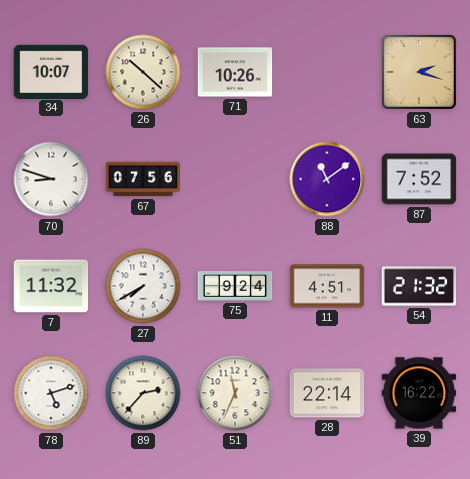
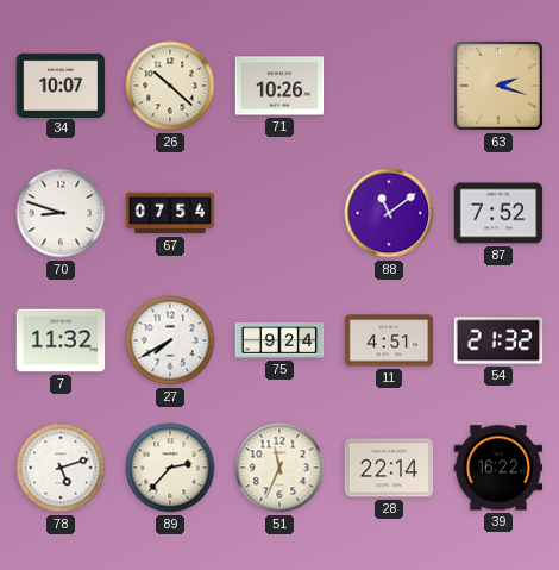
67: 07:56 -> 07:54 (170, 213)
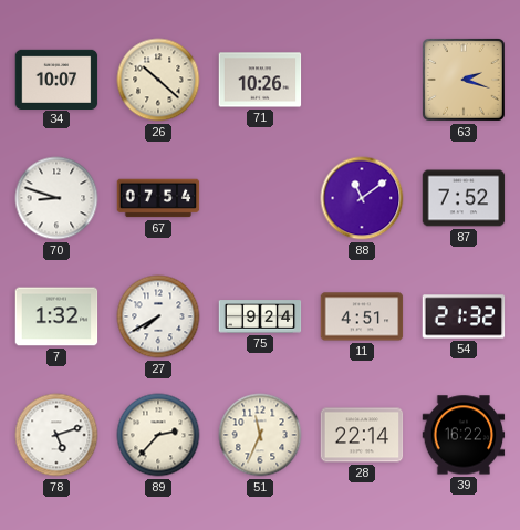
7: 11:32 -> 1:32 (56, 316)
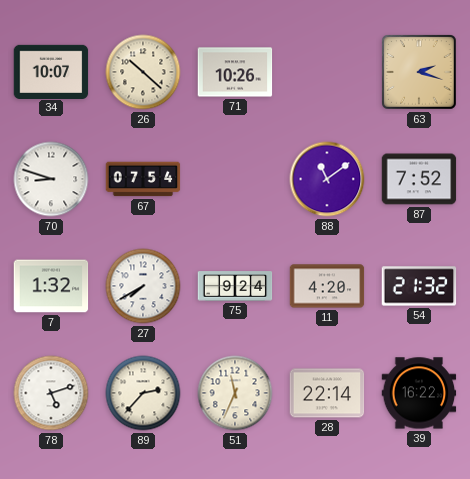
11: 4:51 -> 4:20 (327, 286)
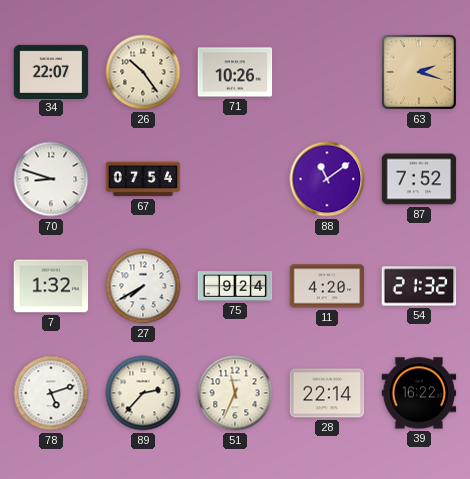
34: 10:07 -> 22:07 (51, 71)
26: 10:22 -> 10:24 (143, 72)
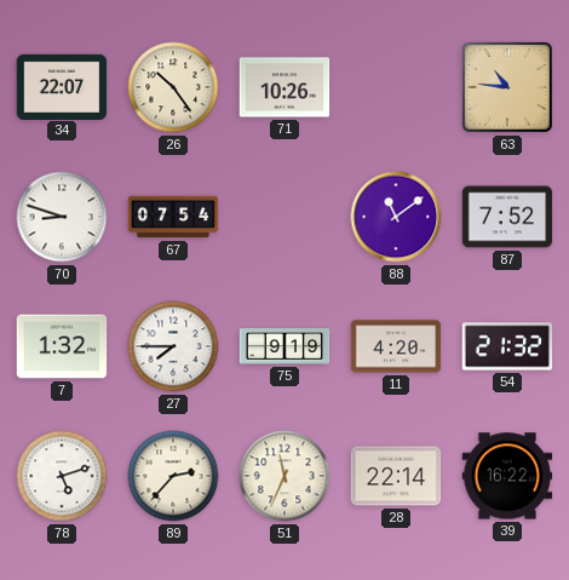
63: 2:18 -> 10:46 (508, 88)
27: 7:40 -> 7:45 (173, 346)
75: 9:24 -> 9:19 (284, 346)
